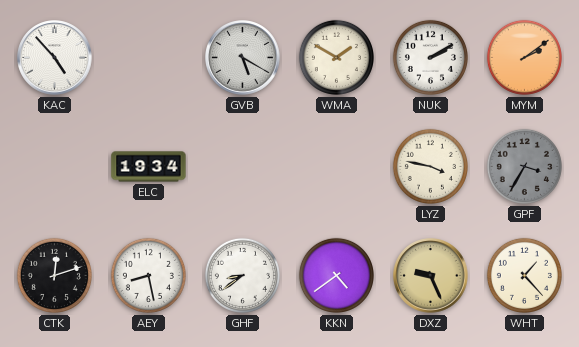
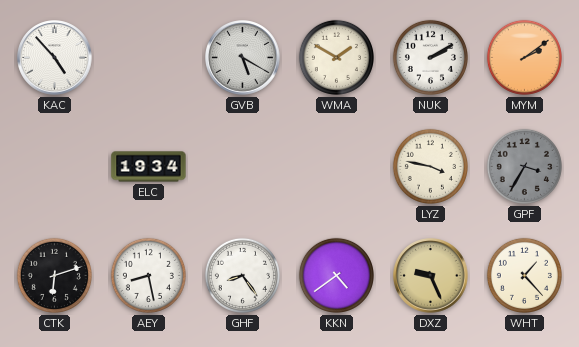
CTK: 12:12 -> 6:12 (54, 275)
GHF: 8:39 -> 8:24 (242, 275)
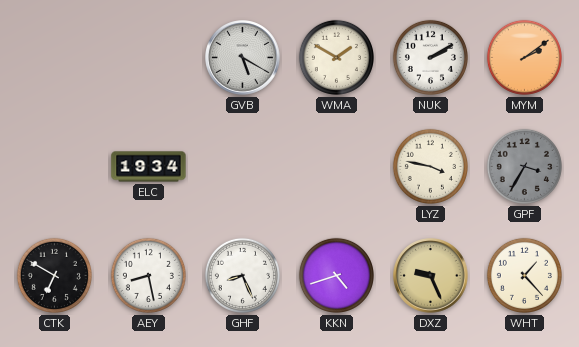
KAC: 4:53 -> none (55, 58)
CTK: 6:12 -> 6:50 (54, 275)
GHF: 8:24 -> 8:26 (242, 275)
KKN: 4:39 -> 4:42 (336, 275)
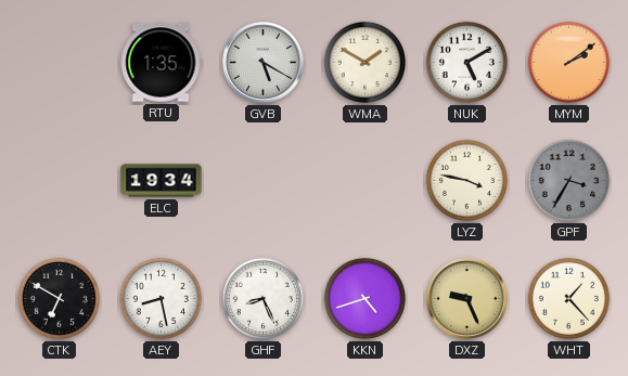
RTU: none -> 1:35 (161, 63)
NUK: 2:10 -> 5:10 (466, 62)
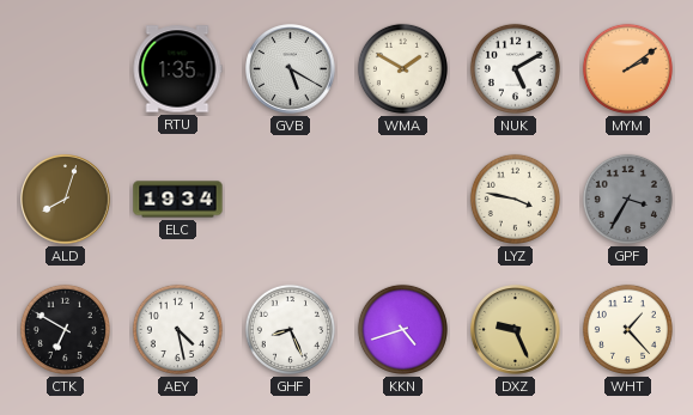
ALD: none -> 8:03 (66, 200)
AEY: 8:28 -> 4:28 (177, 329)
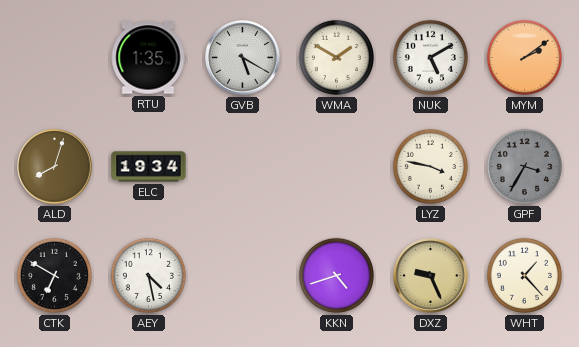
GHF: 8:26 -> none (290, 329)
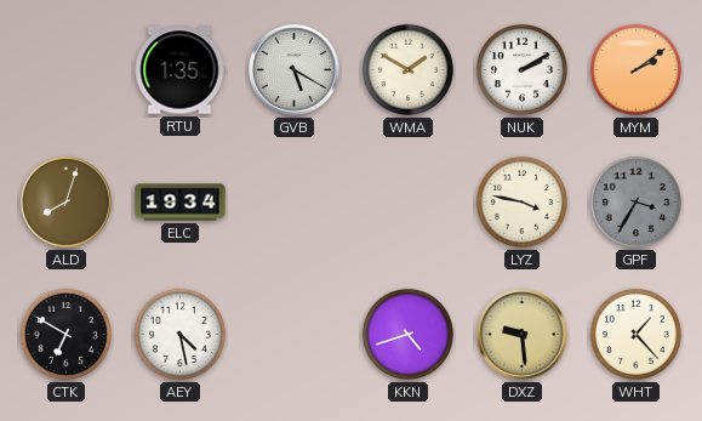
NUK: 5:10 -> 2:10 (521, 69)
DXZ: 9:26 -> 9:29 (523, 335)
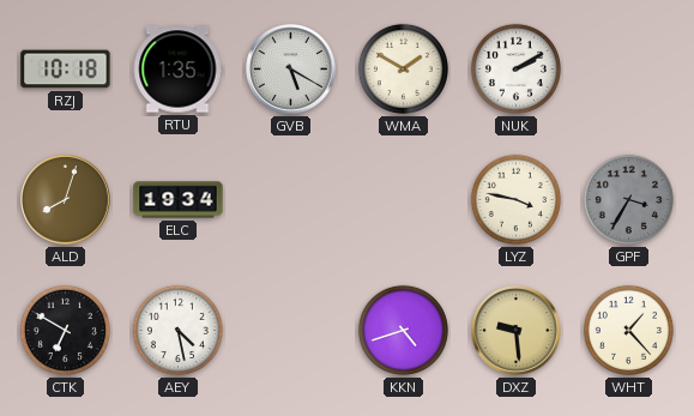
RZJ: none -> 10:18 (66, 70)
MYM: 2:09 -> none (635, 69)
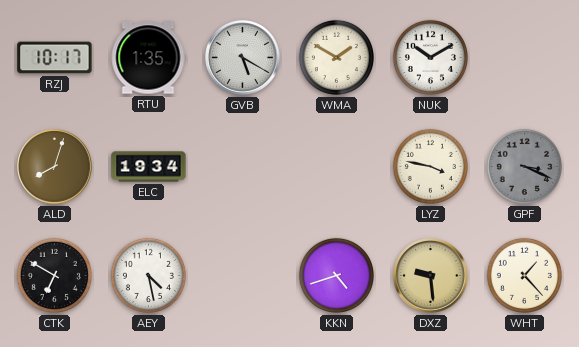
RZJ: 10:18 -> 10:17 (55, 58)
NUK: 2:10 -> 10:10 (430, 57)
GPF: 3:35 -> 3:19 (524, 166)
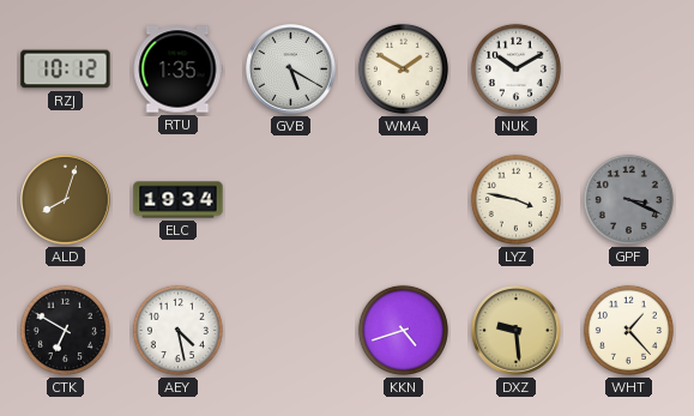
RZJ: 10:17 -> 10:12 (66, 70)
